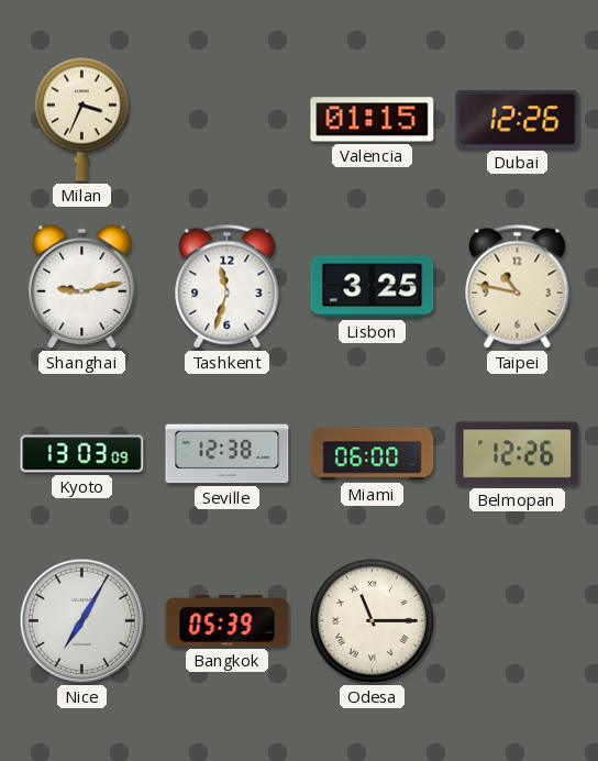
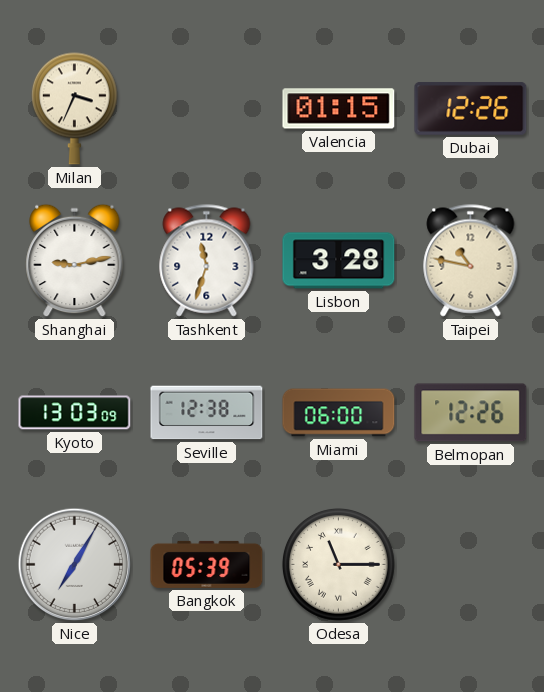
Lisbon: 3:25 -> 3:28 (339, 261)
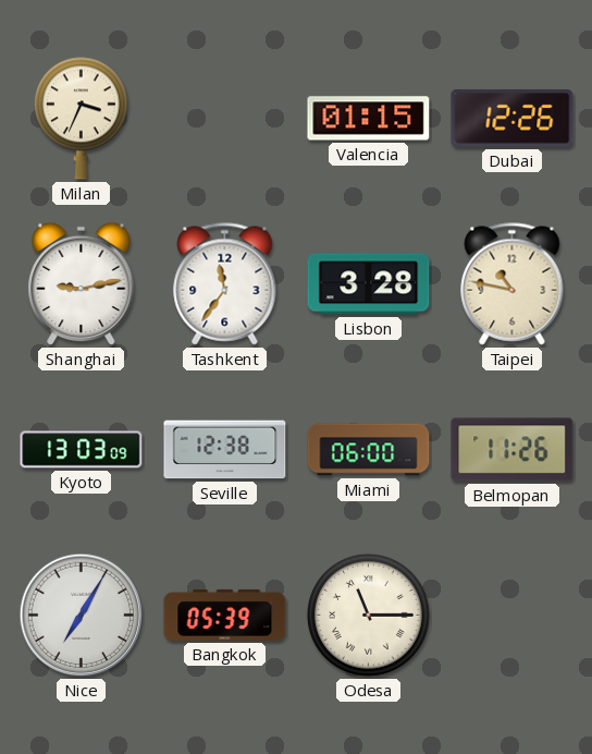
Tashkent: 11:33 -> 11:36 (225, 284)
Belmopan: 12:26 -> 11:26 (513, 450)
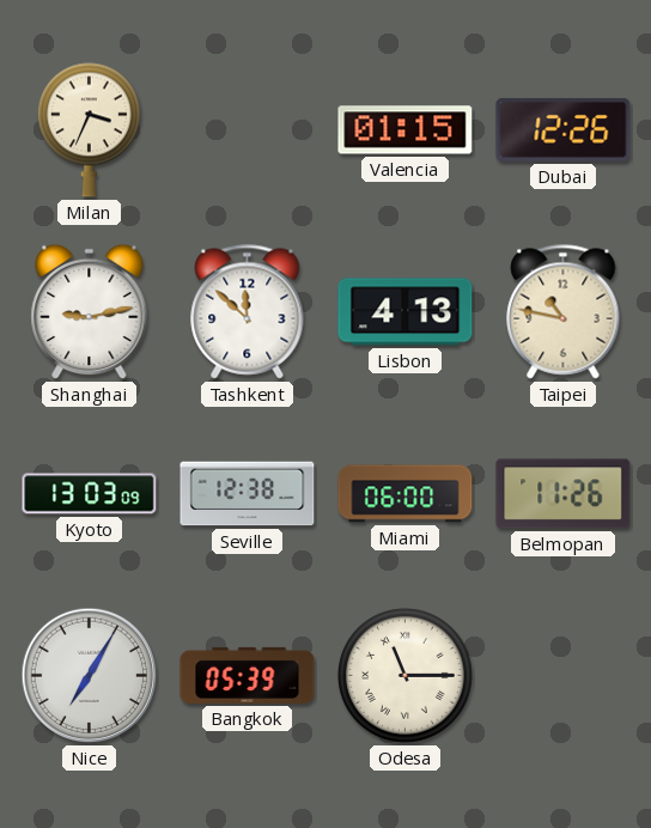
Tashkent: 11:36 -> 11:52 (248, 312)
Lisbon: 3:28 -> 4:13 (406, 312)
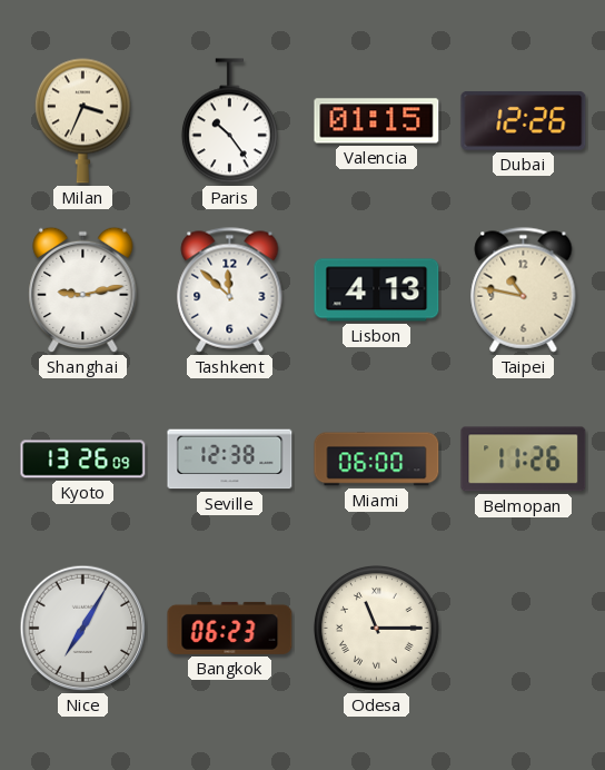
Paris: none -> 10:24 (229, 121)
Kyoto: 13:03 -> 13:26 (83, 460)
Bangkok: 05:39 -> 06:23 (230, 628)
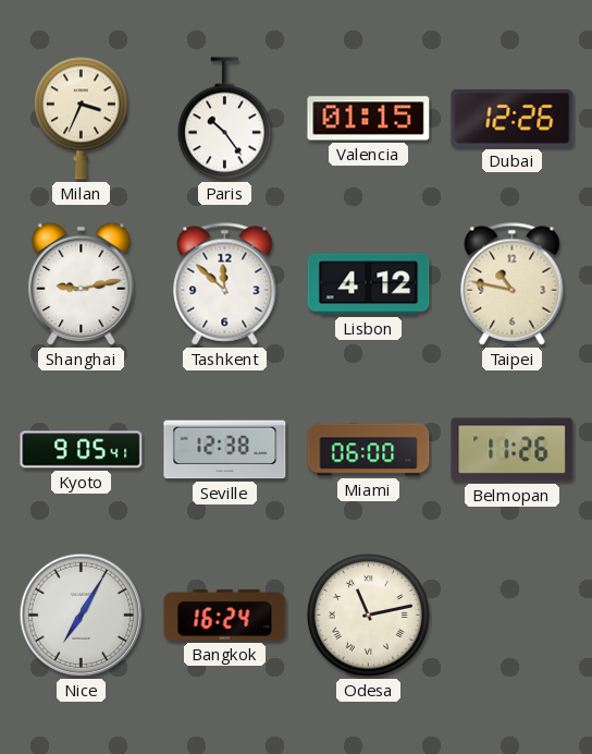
Lisbon: 4:13 -> 4:12 (369, 284)
Kyoto: 13:26 -> 9:05 (82, 450)
Bangkok: 06:23 -> 16:24 (225, 615)
Odesa: 11:15 -> 11:13 (368, 615)
